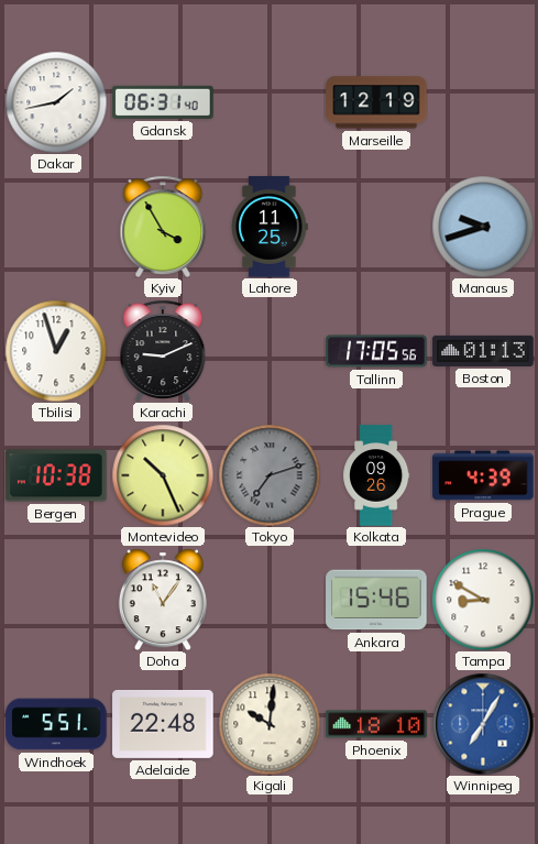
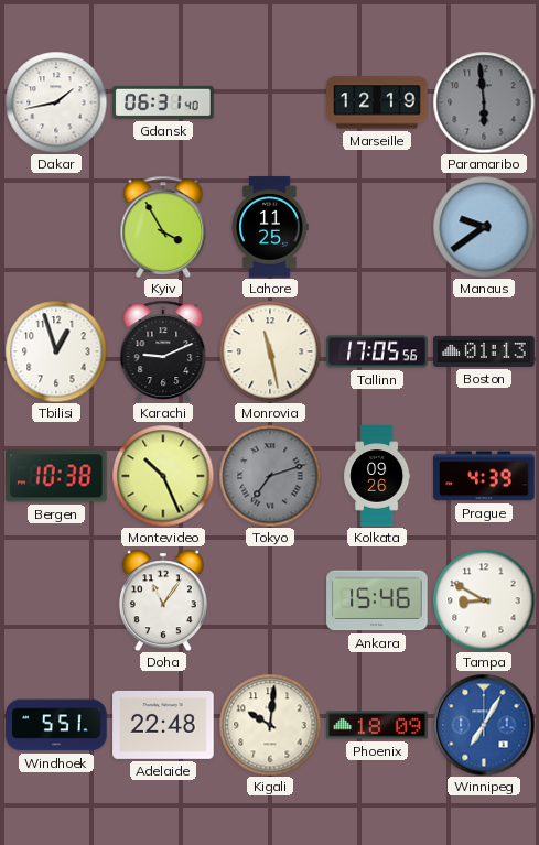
Paramaribo: none -> 5:59 (484, 102)
Manaus: 9:42 -> 9:39 (484, 227)
Monrovia: none -> 11:28 (270, 351)
Phoenix: 18:10 -> 18:09 (377, 725)
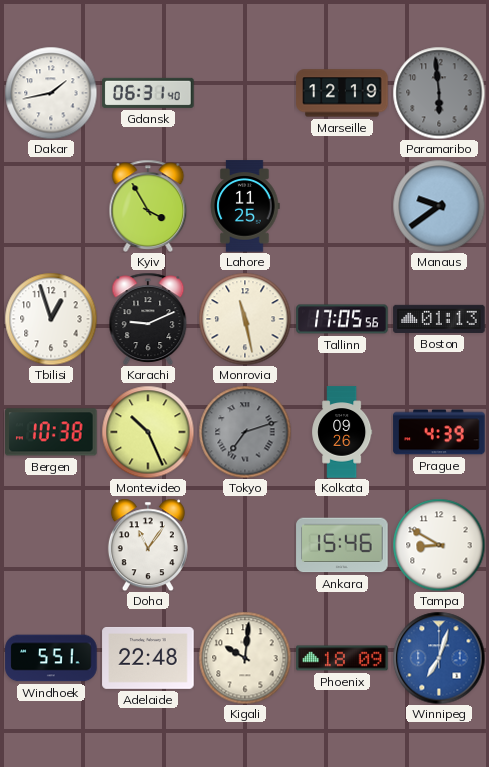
Winnipeg: 7:05 -> 7:03 (439, 658)
